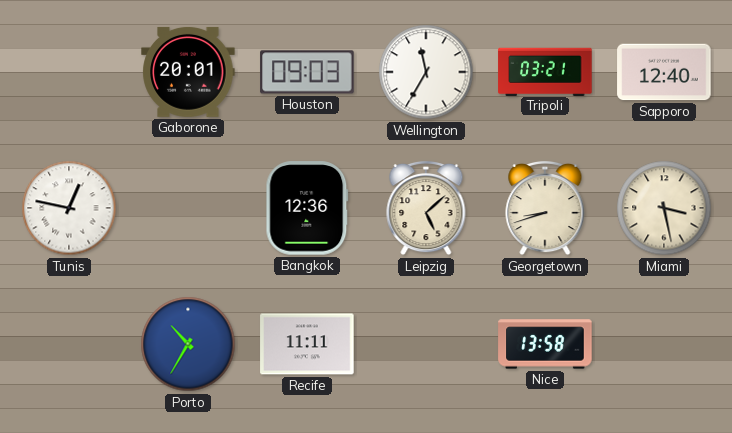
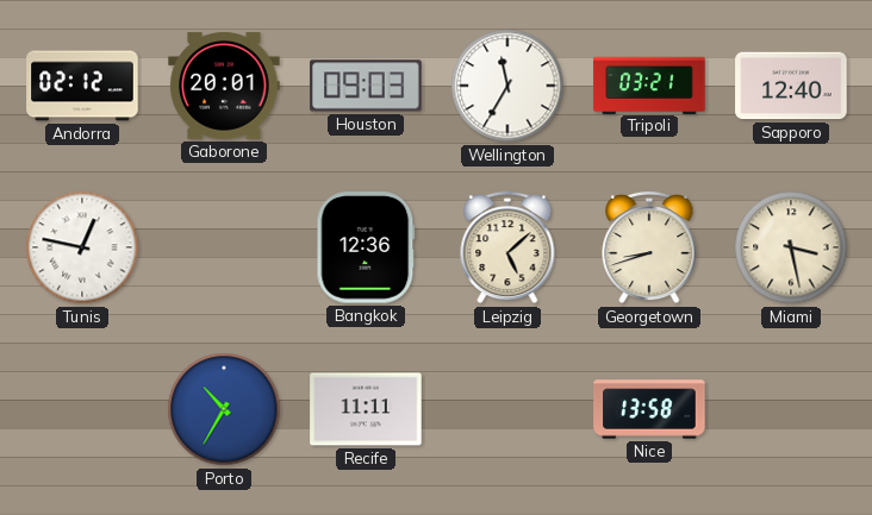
Andorra: none -> 02:12 (82, 86)
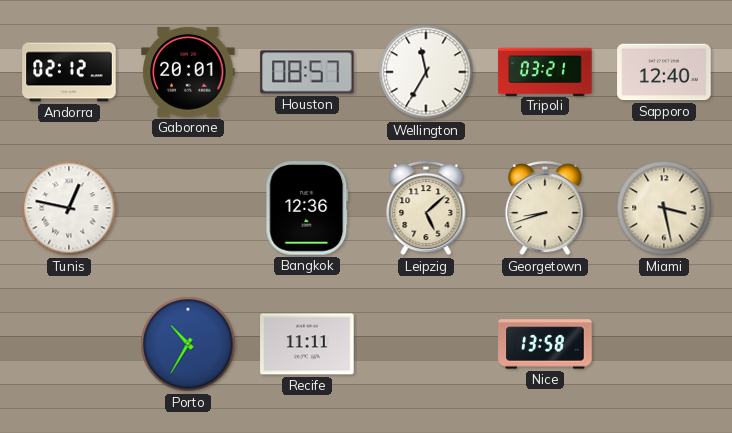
Houston: 09:03 -> 08:57 (307, 72)
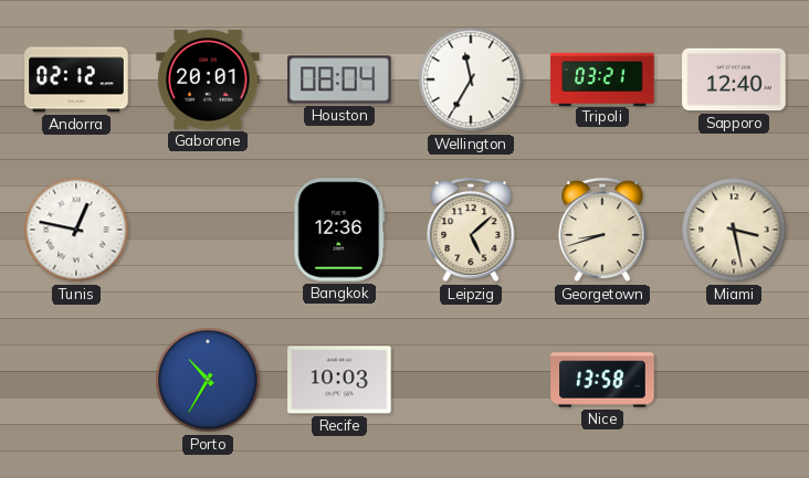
Houston: 08:57 -> 08:04 (339, 79)
Recife: 11:11 -> 10:03 (339, 380)
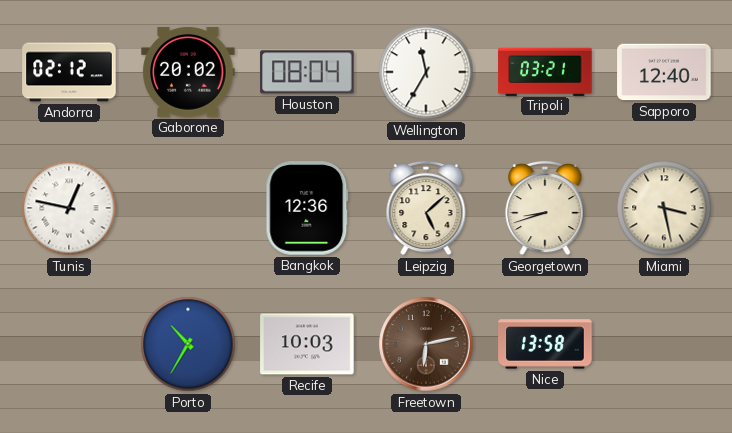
Gaborone: 20:01 -> 20:02 (188, 72)
Freetown: none -> 6:13 (426, 344)
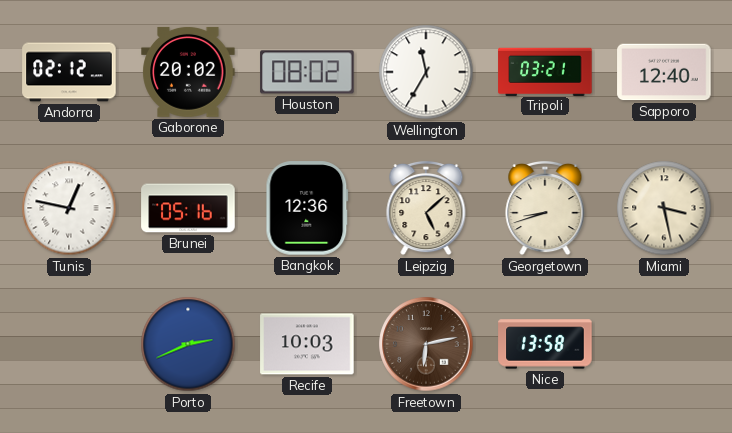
Houston: 08:04 -> 08:02 (307, 72)
Brunei: none -> 05:16 (188, 208)
Porto: 10:35 -> 2:41 (188, 344)
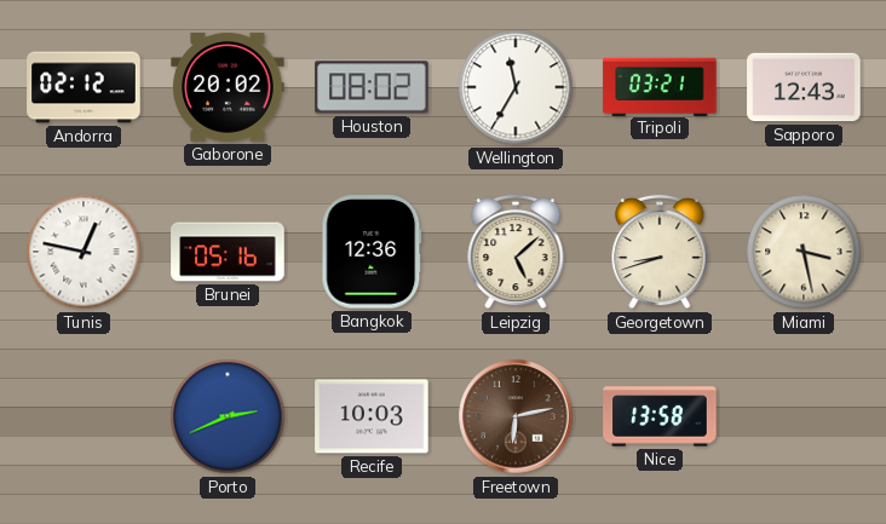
Sapporo: 12:40 -> 12:43 (804, 87)
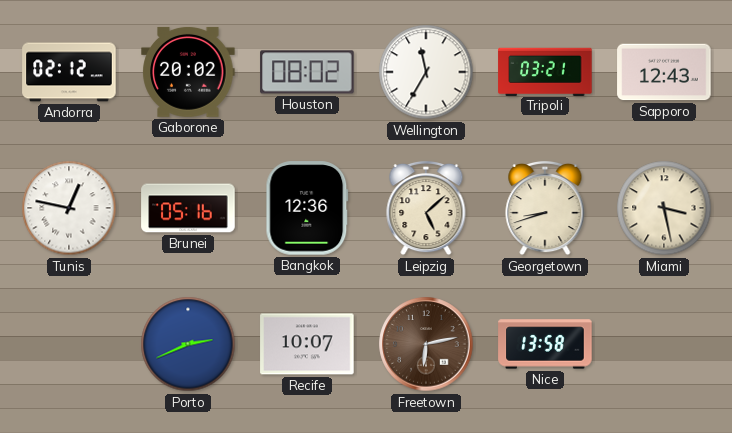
Recife: 10:03 -> 10:07 (307, 344)
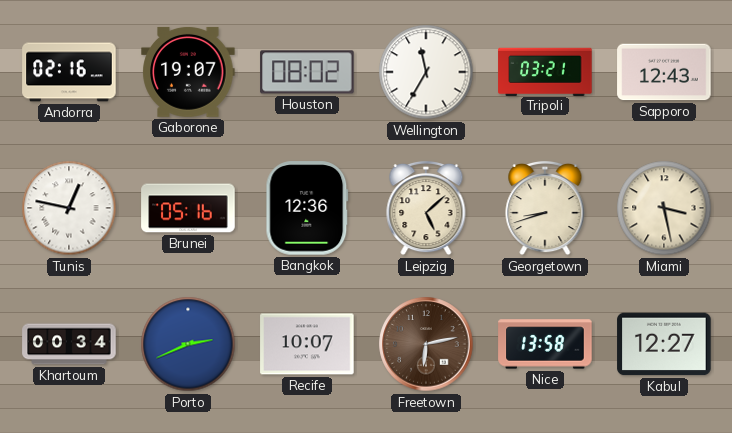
Andorra: 02:12 -> 02:16 (69, 72)
Gaborone: 20:02 -> 19:07 (188, 72)
Khartoum: none -> 00:34 (69, 344)
Kabul: none -> 12:27 (664, 344)
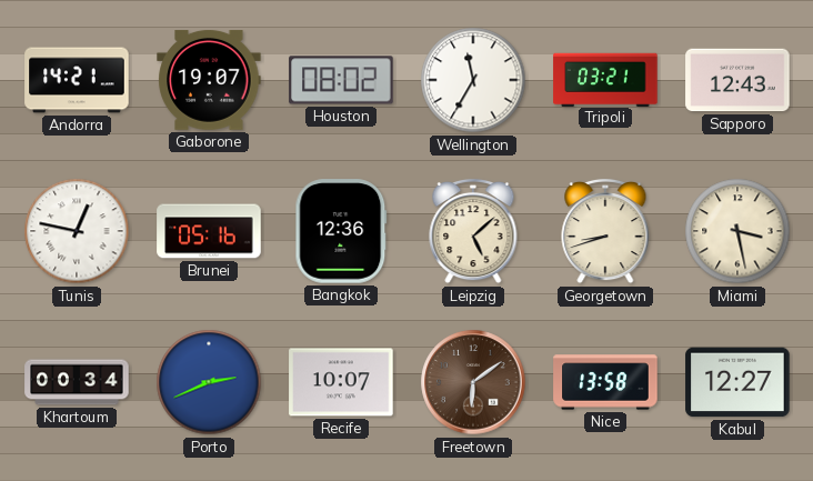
Andorra: 02:16 -> 14:21 (77, 80)
Freetown: 6:13 -> 6:09 (473, 382)
